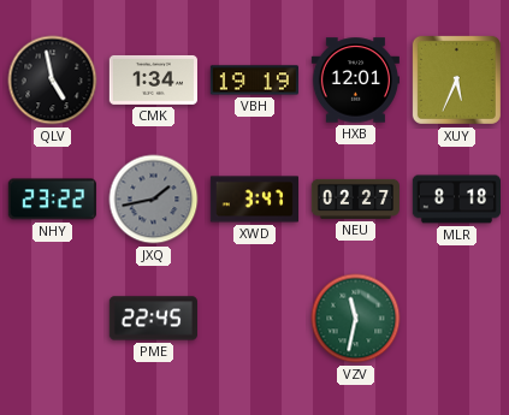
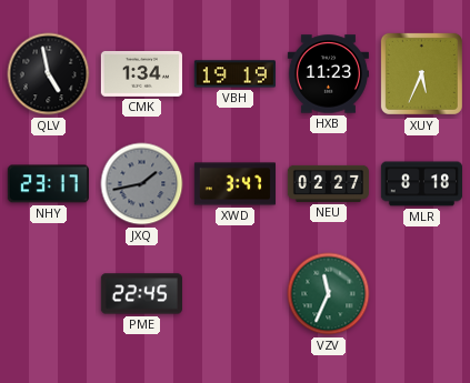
HXB: 12:01 -> 11:23 (328, 74)
NHY: 23:22 -> 23:17 (48, 184)
VZV: 11:32 -> 11:34 (329, 294)
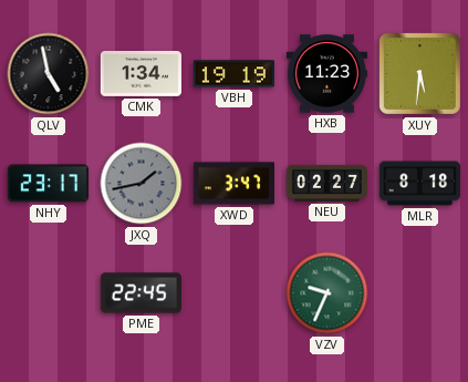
XUY: 5:34 -> 5:31 (419, 73)
VZV: 11:34 -> 9:34 (327, 293)
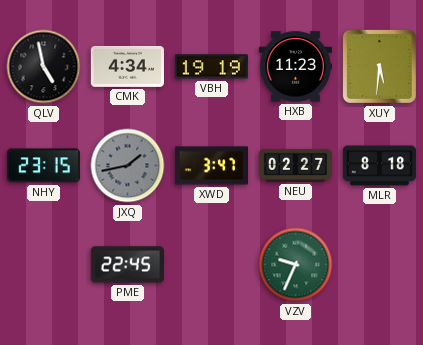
CMK: 1:34 -> 4:34 (127, 66)
NHY: 23:17 -> 23:15 (43, 166)
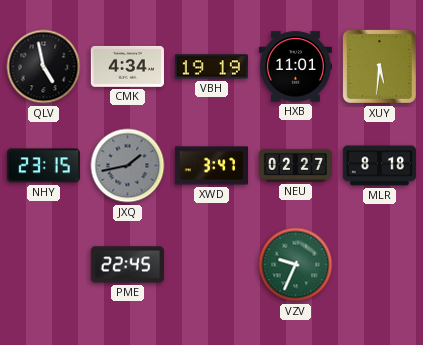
HXB: 11:23 -> 11:01 (295, 67)
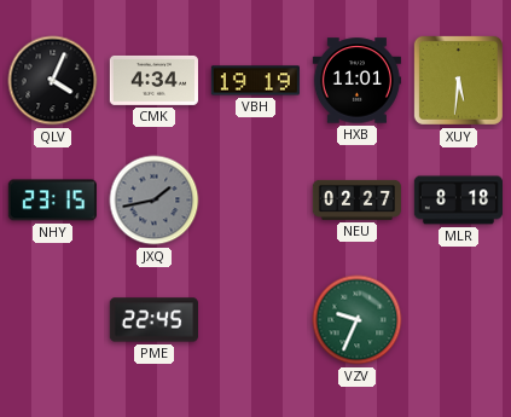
QLV: 4:58 -> 4:04 (53, 81)
XWD: 3:47 -> none (211, 166)
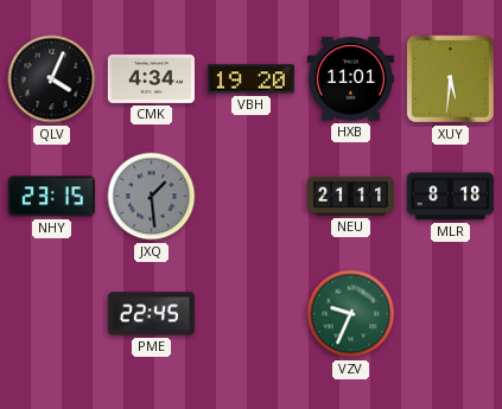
VBH: 19:19 -> 19:20 (250, 79)
JXQ: 1:43 -> 1:29 (152, 197)
NEU: 02:27 -> 21:11 (350, 196)
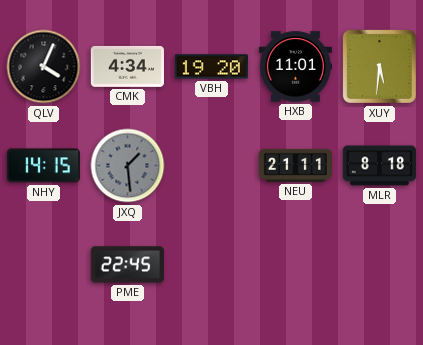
NHY: 23:15 -> 14:15 (43, 166)
VZV: 9:34 -> none (351, 314)
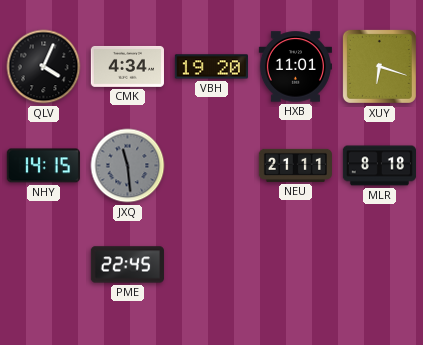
XUY: 5:31 -> 6:18 (379, 66)
JXQ: 1:29 -> 11:29 (128, 166)
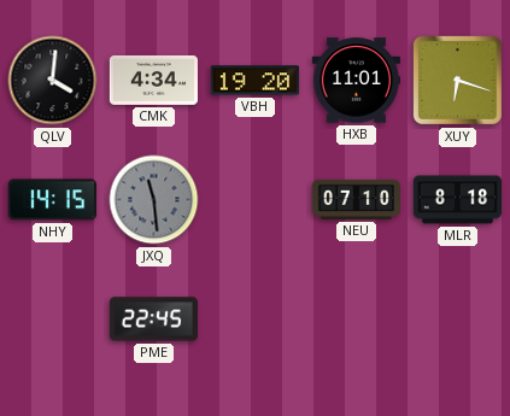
QLV: 4:04 -> 4:01 (53, 81)
NEU: 21:11 -> 07:10 (356, 199)
